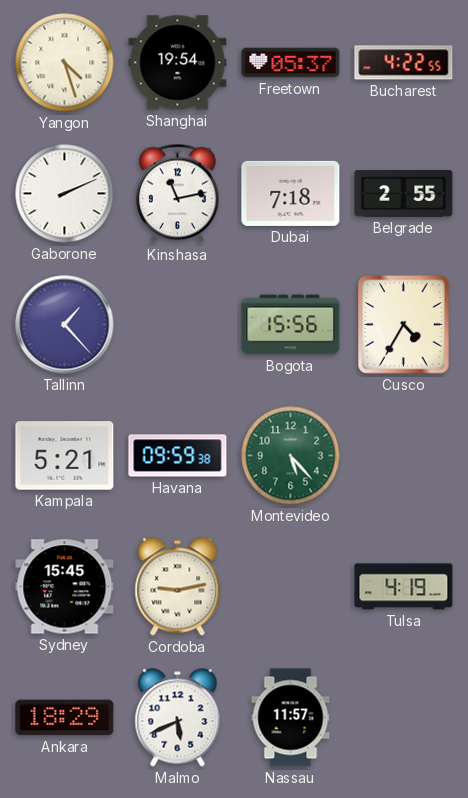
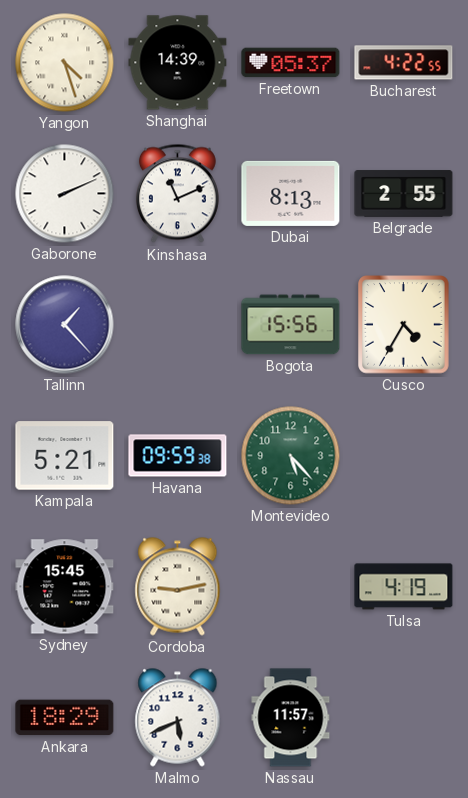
Shanghai: 19:54 -> 14:39 (178, 63)
Kinshasa: 11:13 -> 11:11 (177, 194)
Dubai: 7:18 -> 8:13 (291, 193)
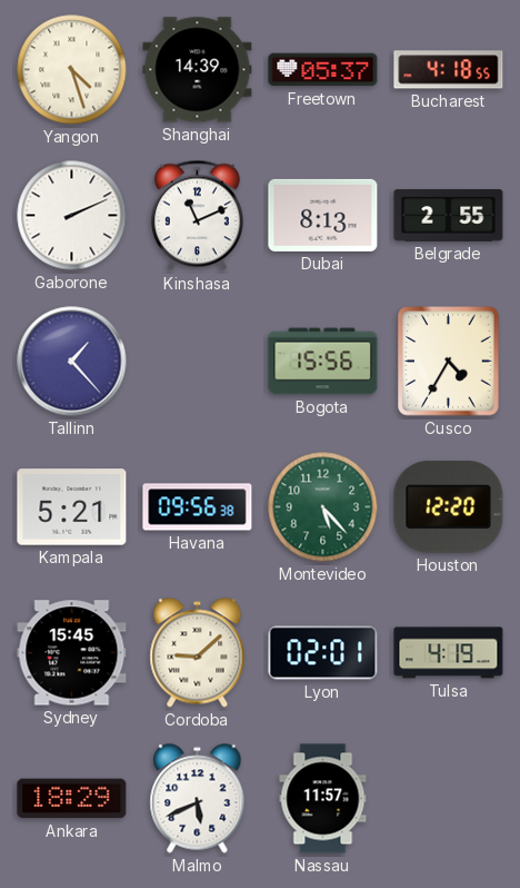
Bucharest: 4:22 -> 4:18 (449, 70)
Havana: 09:59 -> 09:56 (198, 507)
Houston: none -> 12:20 (449, 506)
Cordoba: 9:13 -> 9:08 (198, 653)
Lyon: none -> 02:01 (323, 653)
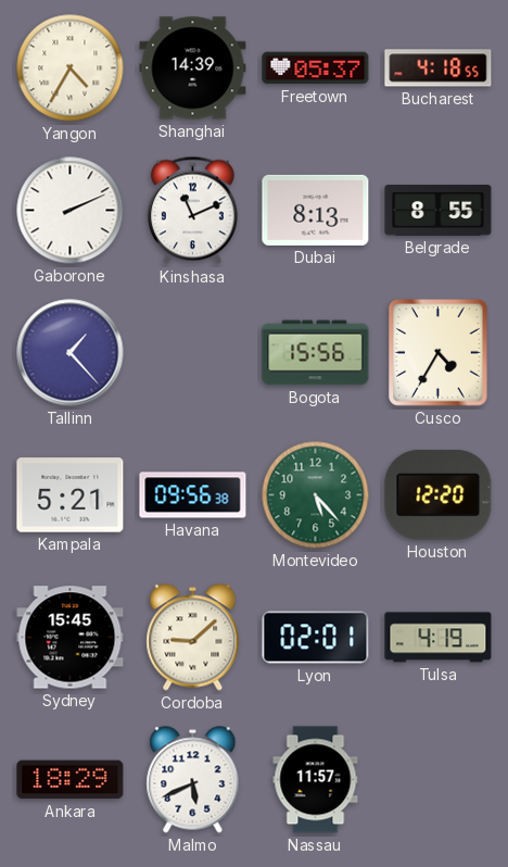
Yangon: 4:27 -> 4:35 (71, 68)
Belgrade: 2:55 -> 8:55 (439, 211)
